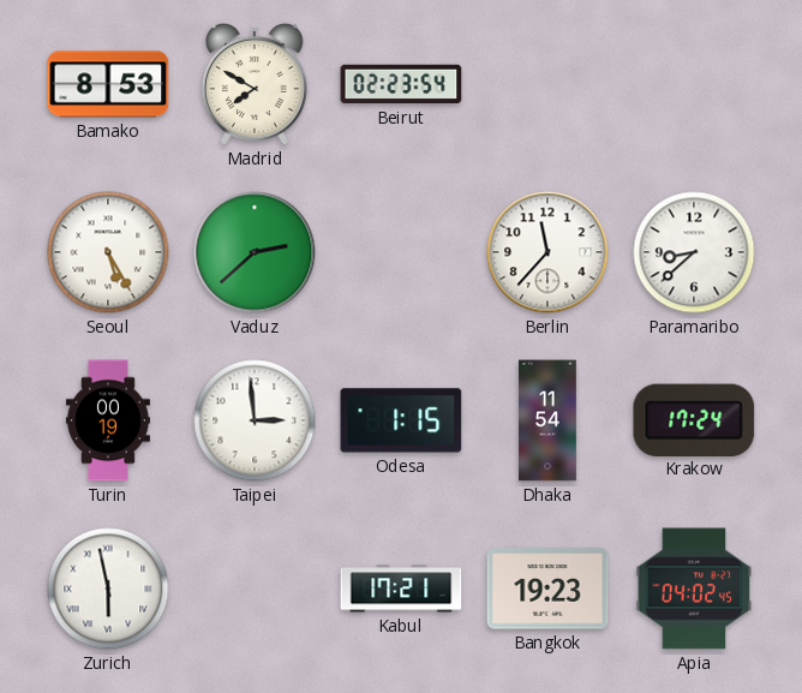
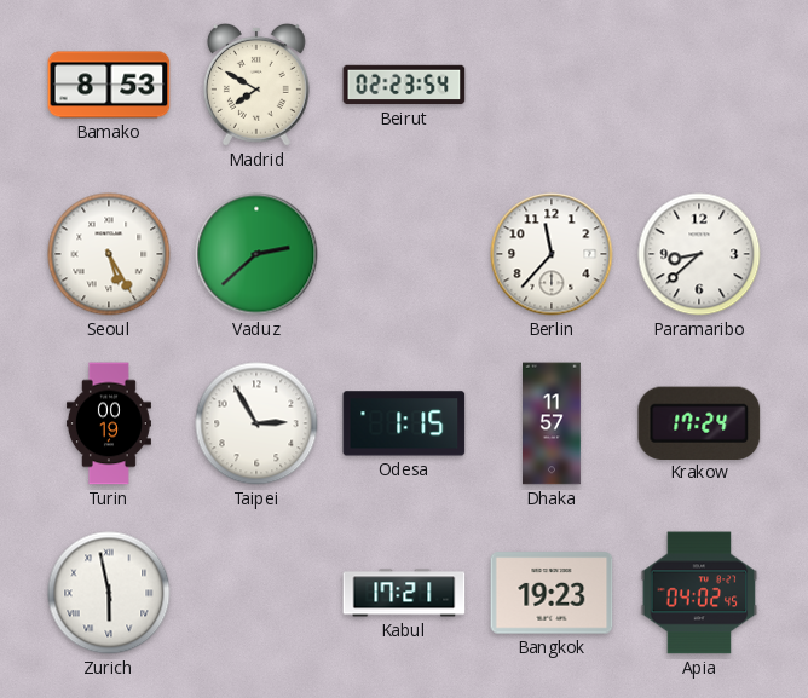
Taipei: 2:59 -> 2:55 (256, 423)
Dhaka: 11:54 -> 11:57 (553, 423)
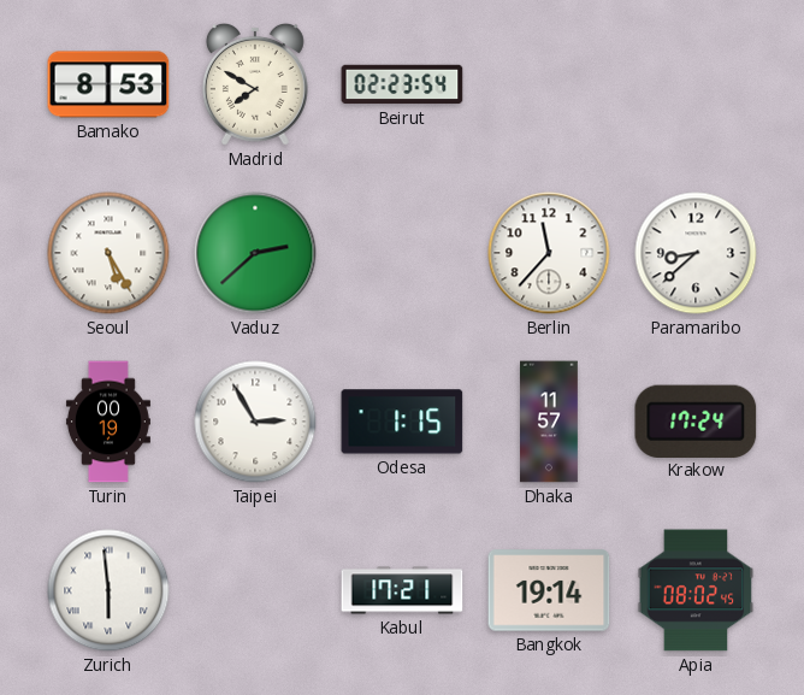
Zurich: 5:58 -> 5:59 (108, 590)
Bangkok: 19:23 -> 19:14 (549, 590)
Apia: 04:02 -> 08:02 (696, 590)
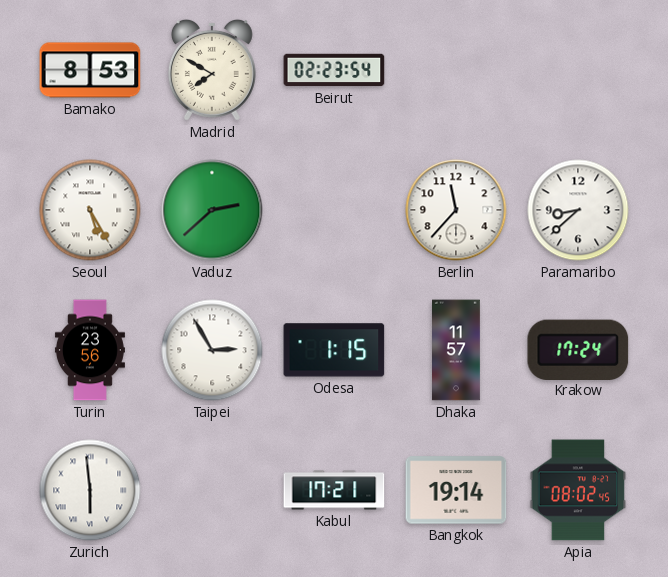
Turin: 00:19 -> 23:56 (90, 350)
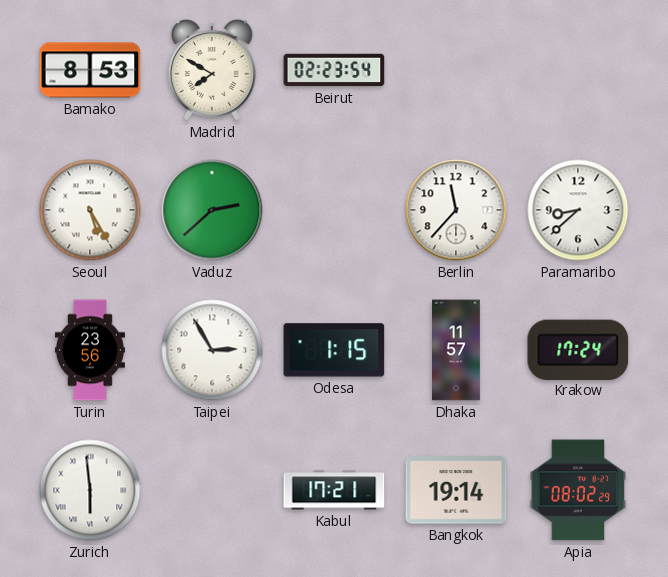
Apia: 08:02:45 -> 08:02:29 (578, 490)
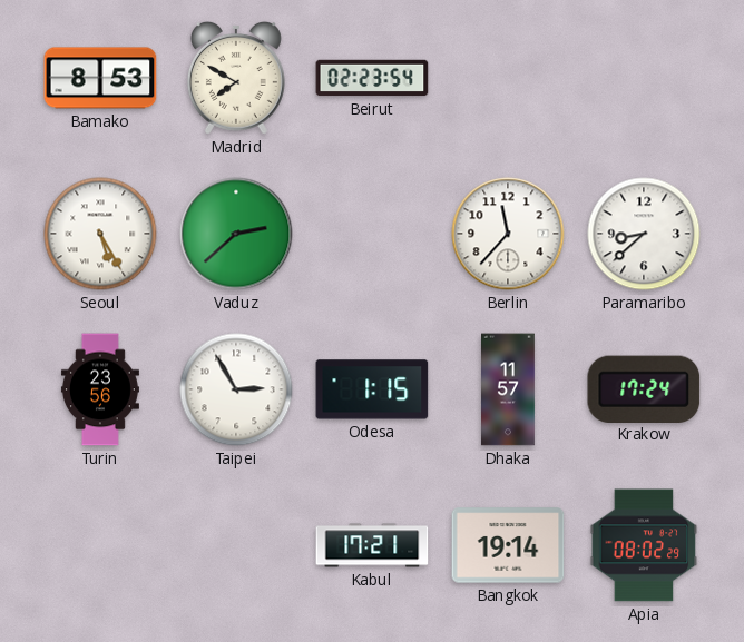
Zurich: 5:59 -> none (90, 490)
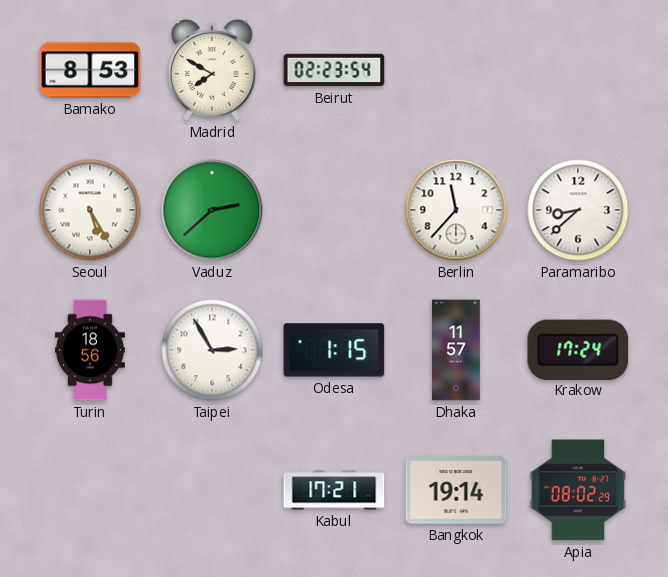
Turin: 23:56 -> 18:56 (90, 350)
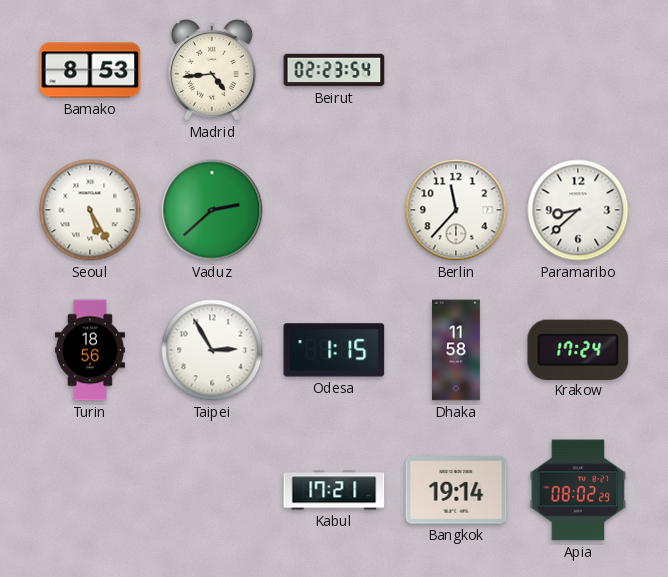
Madrid: 7:50 -> 4:44 (212, 70)
Dhaka: 11:57 -> 11:58 (457, 350)
